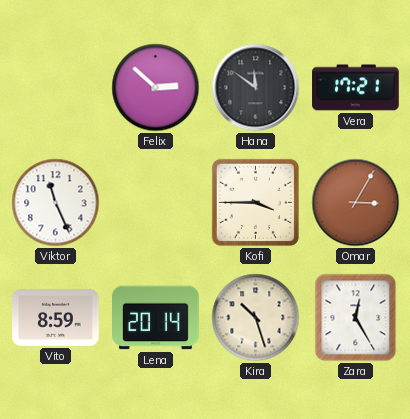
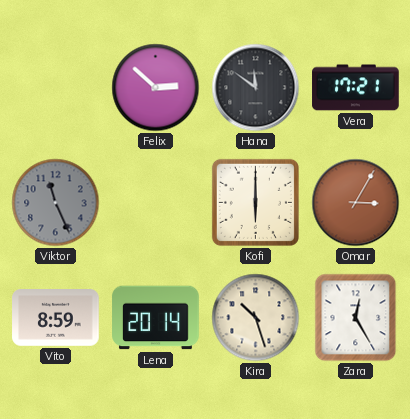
Viktor dial: white -> grey (56, 203)
Kofi: 3:45 -> 6:00 (255, 202)
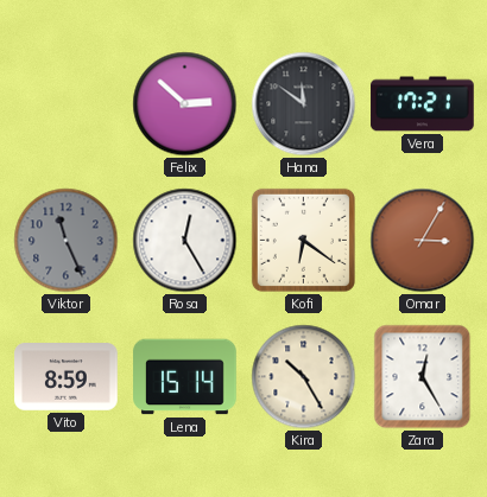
Rosa: none -> 12:25 (185, 241)
Kofi: 6:00 -> 6:21 (303, 240)
Lena: 20:14 -> 15:14 (185, 377)
Kira: 10:27 -> 10:25 (304, 377)
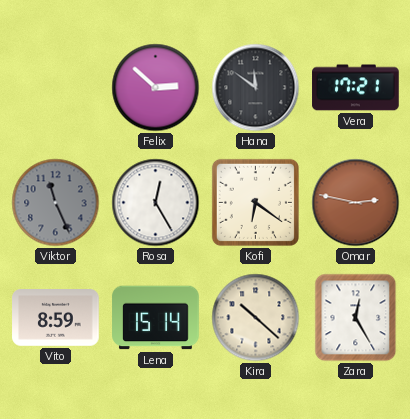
Omar: 3:05 -> 2:47 (356, 203)
Kira: 10:25 -> 10:22 (256, 318)
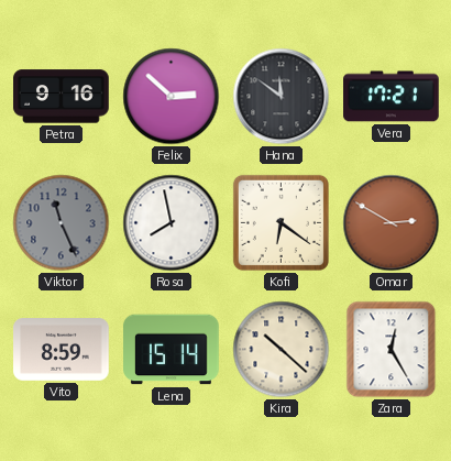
Petra: none -> 9:16 (62, 97)
Rosa: 12:25 -> 7:58 (172, 223)
Omar: 2:47 -> 2:50 (392, 223)
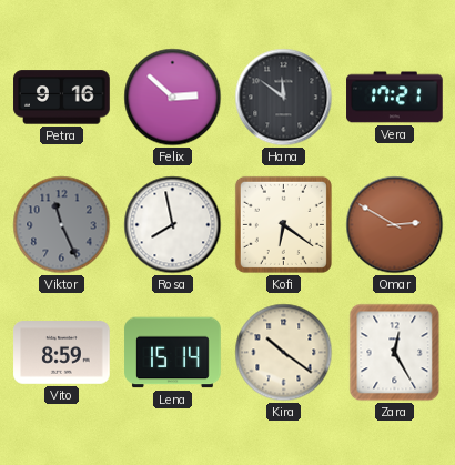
Kira: 10:22 -> 10:21 (284, 353)
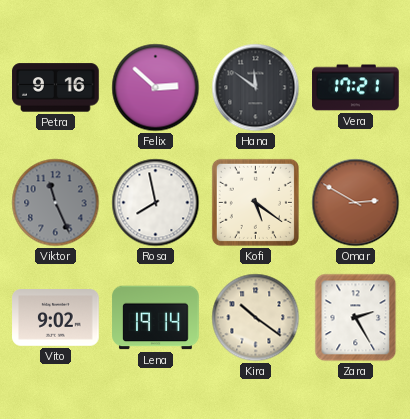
Kofi: 6:21 -> 5:21 (255, 202)
Vito: 8:59 -> 9:02 (56, 318)
Lena: 15:14 -> 19:14 (156, 318)
Zara: 12:25 -> 2:25 (356, 318)
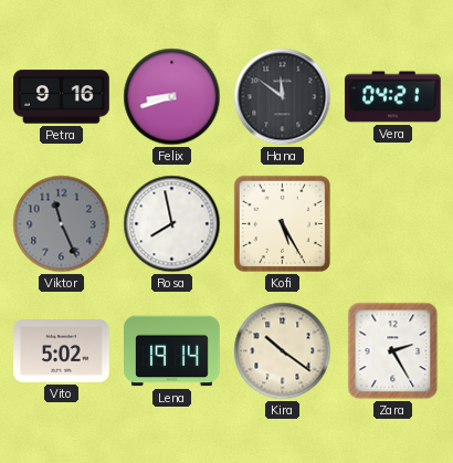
Felix: 2:52 -> 8:42 (172, 97)
Vera: 17:21 -> 04:21 (393, 97)
Kofi: 5:21 -> 5:25 (282, 223)
Omar: 2:50 -> none (356, 203)
Vito: 9:02 -> 5:02 (62, 351)
